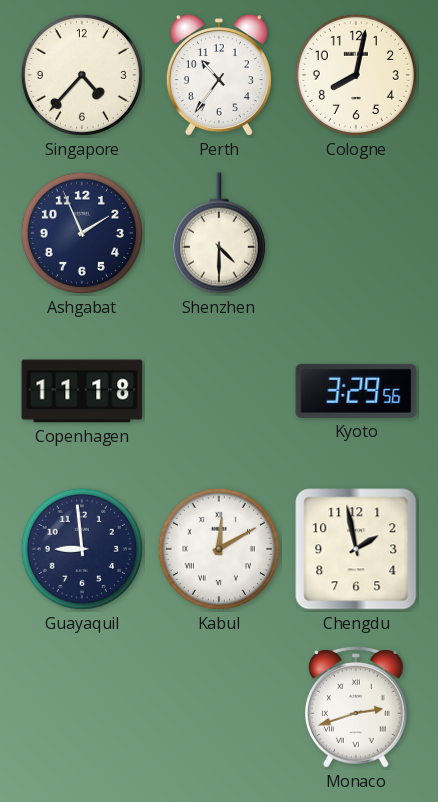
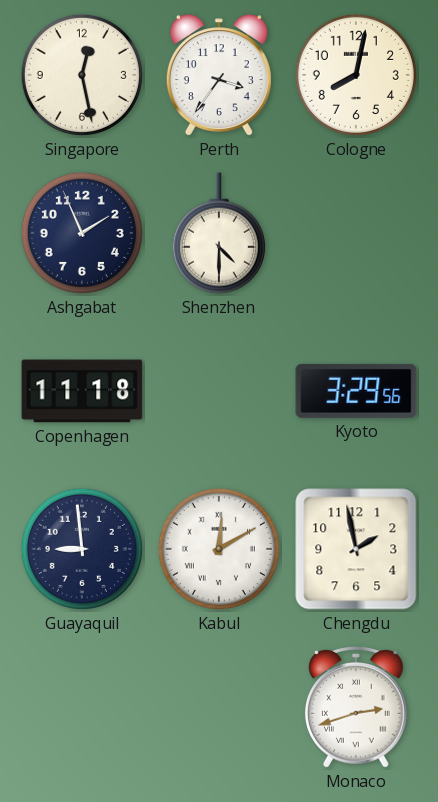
Singapore: 4:37 -> 12:28 (82, 75)
Perth: 10:36 -> 3:36 (219, 76)
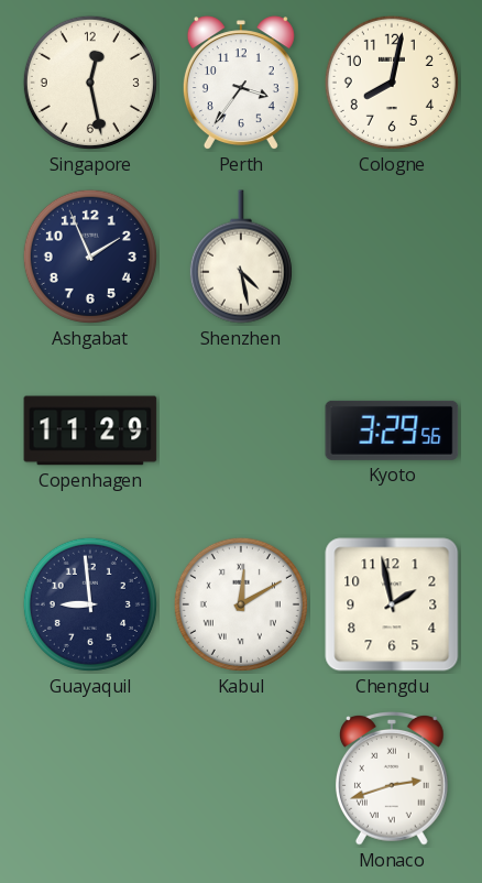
Shenzhen: 4:30 -> 4:28 (241, 257)
Copenhagen: 11:18 -> 11:29 (90, 430)
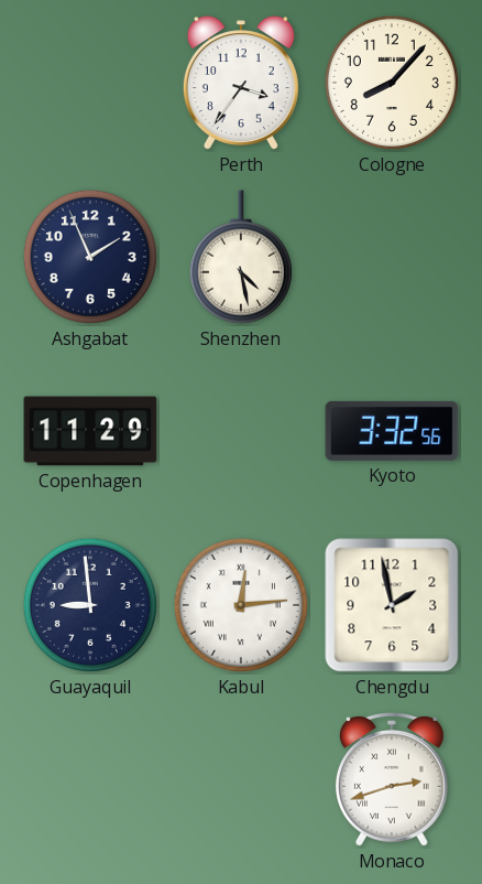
Singapore: 12:28 -> none (90, 83)
Cologne: 8:02 -> 8:07 (392, 83)
Kyoto: 3:29 -> 3:32 (392, 431)
Kabul: 12:10 -> 12:14 (241, 605)
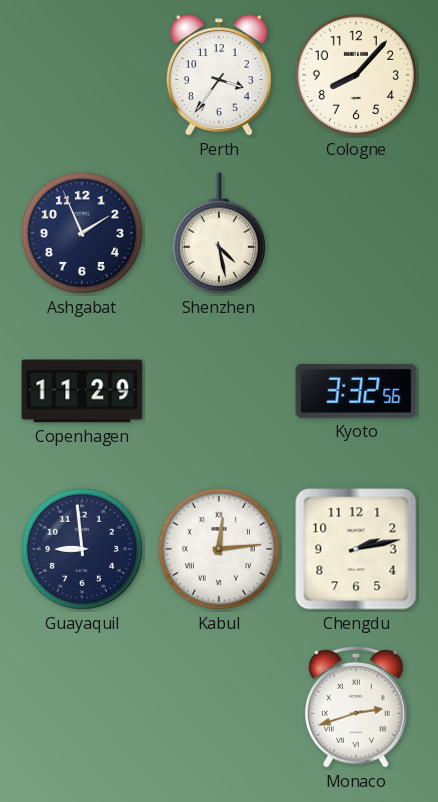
Chengdu: 1:58 -> 2:13 (356, 549)
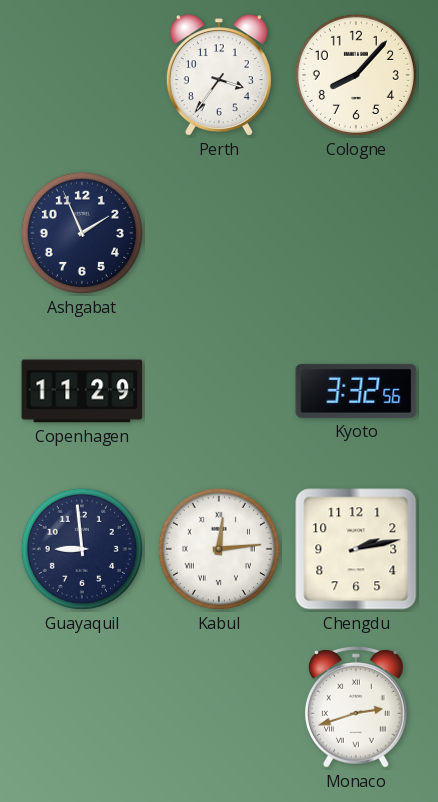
Shenzhen: 4:28 -> none (219, 233)
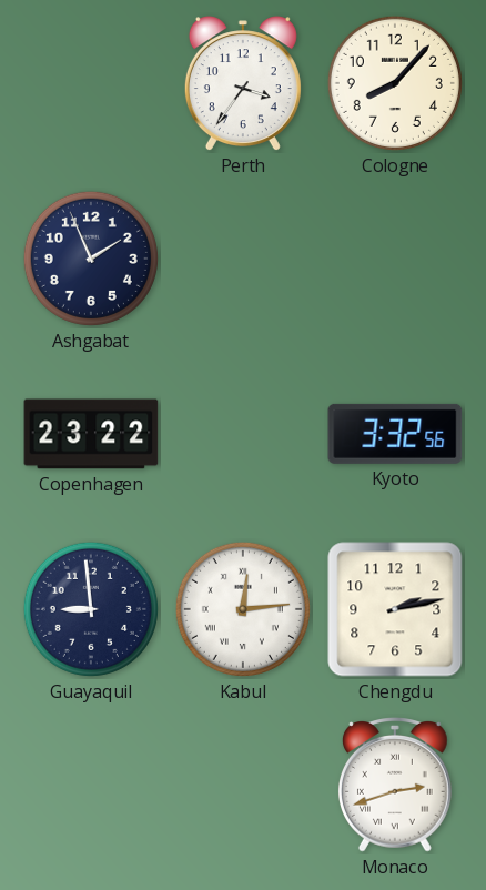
Copenhagen: 11:29 -> 23:22 (91, 434)
